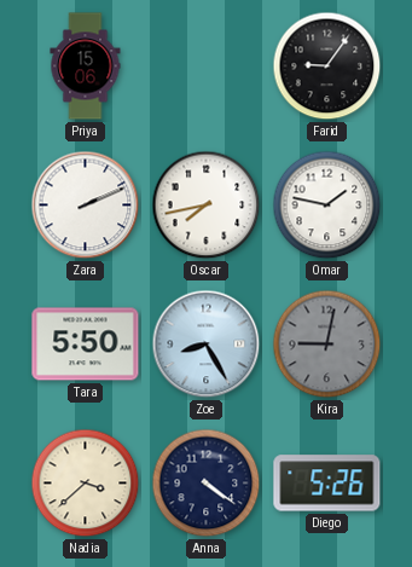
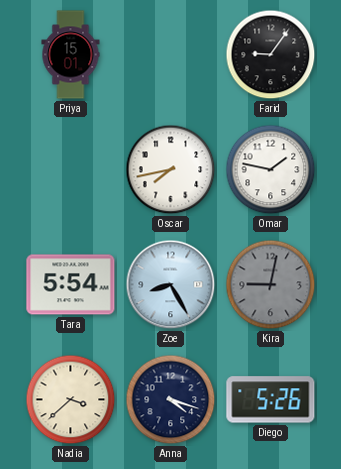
Priya: 15:06 -> 15:01 (71, 55)
Zara: 2:11 -> none (86, 206)
Tara: 5:50 -> 5:54 (71, 285)
Anna: 4:21 -> 4:18 (171, 400)
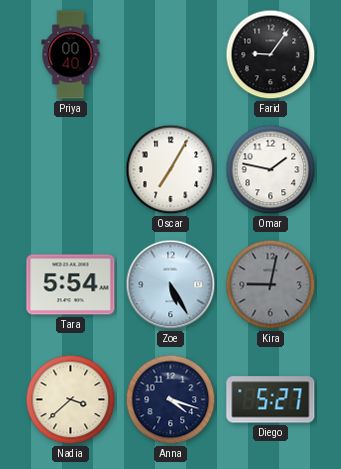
Priya: 15:01 -> 00:40 (71, 55)
Oscar: 7:43 -> 7:05 (171, 170)
Zoe: 8:25 -> 5:25 (171, 285)
Diego: 5:26 -> 5:27 (271, 400)
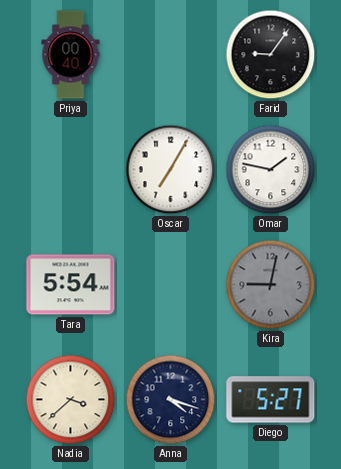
Zoe: 5:25 -> none (171, 285)
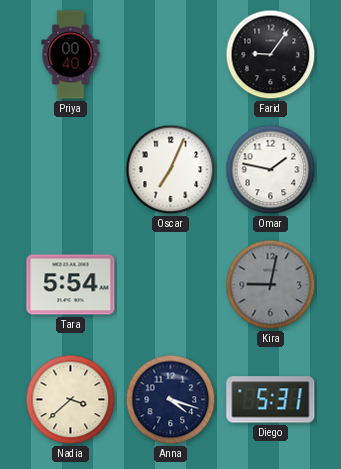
Oscar: 7:05 -> 7:04 (171, 170)
Diego: 5:27 -> 5:31 (271, 400)
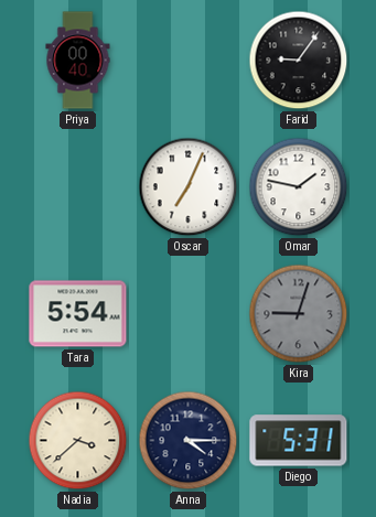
Kira: 9:02 -> 9:03 (299, 314)
Anna: 4:18 -> 4:15 (189, 441)
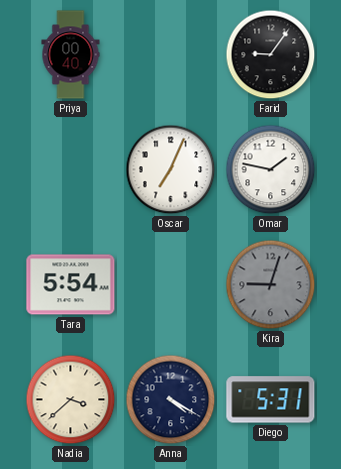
Anna: 4:15 -> 4:20 (171, 400)
